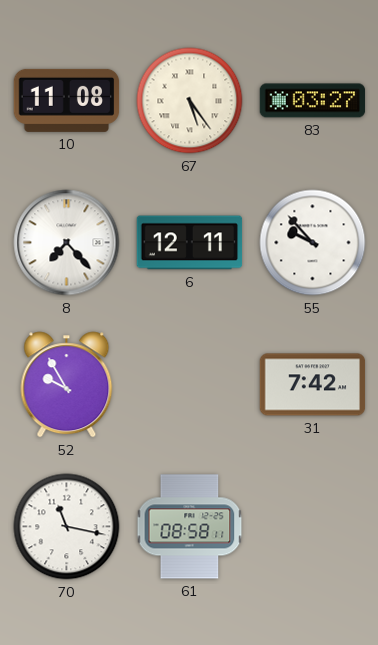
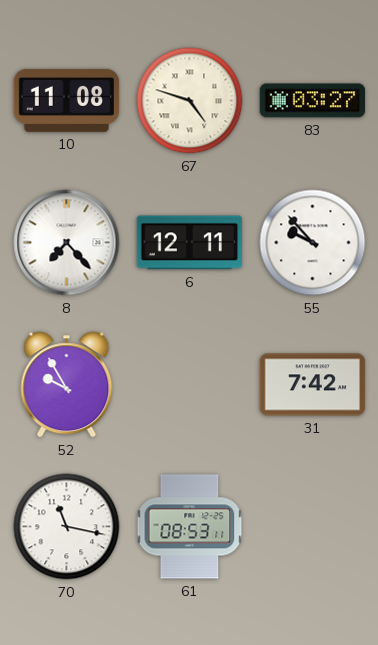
67: 5:24 -> 4:48 (190, 101)
61: 08:58 -> 08:53 (190, 527)
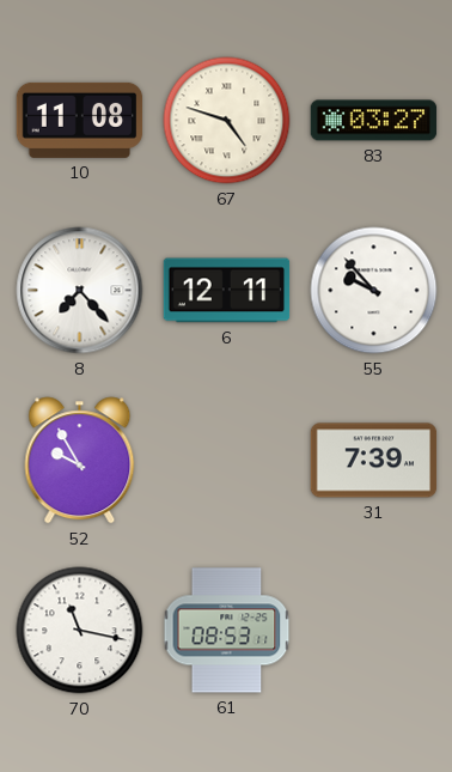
31: 7:42 -> 7:39 (374, 461)
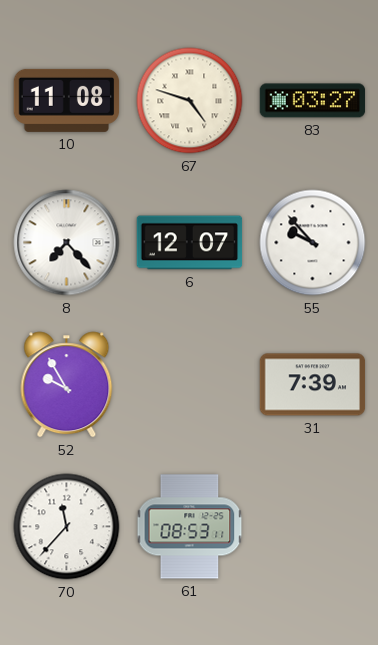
6: 12:11 -> 12:07 (190, 243)
70: 11:17 -> 11:37 (67, 527)
